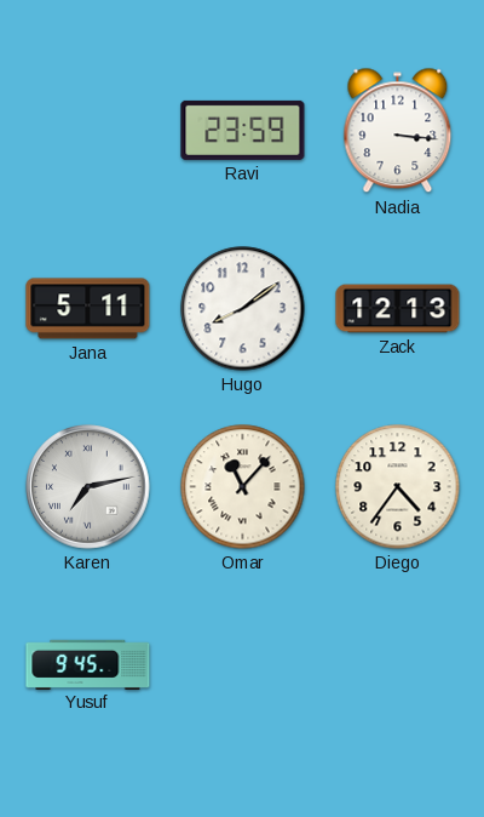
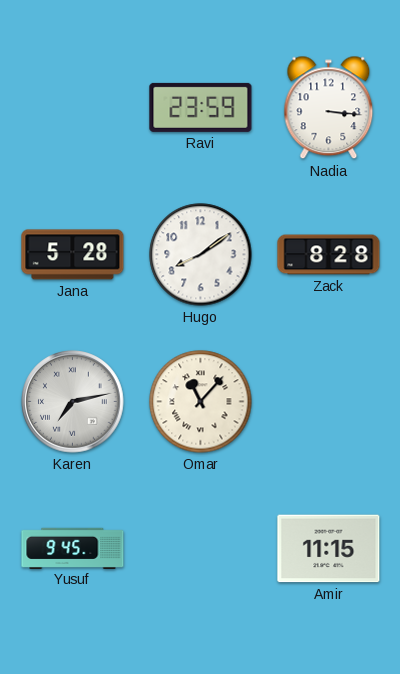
Jana: 5:11 -> 5:28 (73, 255)
Zack: 12:13 -> 8:28 (329, 255)
Diego: 4:36 -> none (398, 487)
Amir: none -> 11:15 (329, 549)
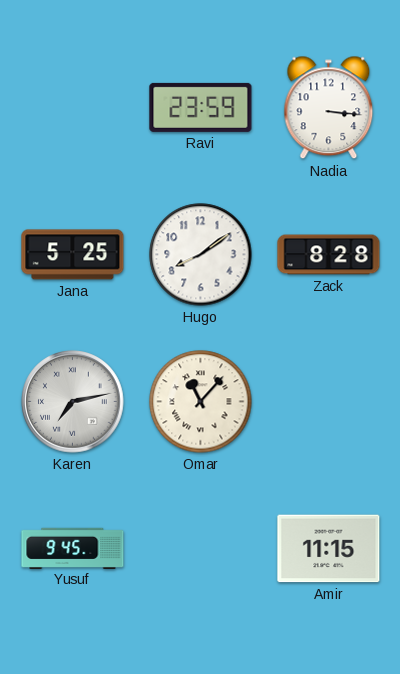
Jana: 5:28 -> 5:25 (73, 255)
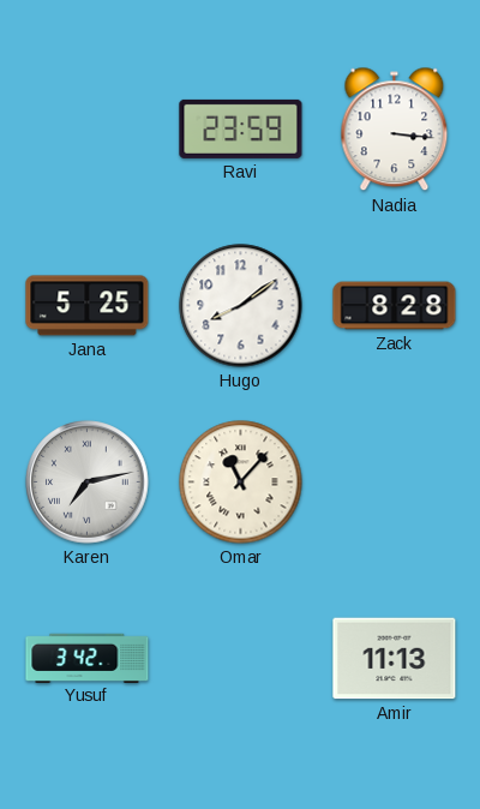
Yusuf: 9:45 -> 3:42 (88, 658)
Amir: 11:15 -> 11:13 (395, 659)
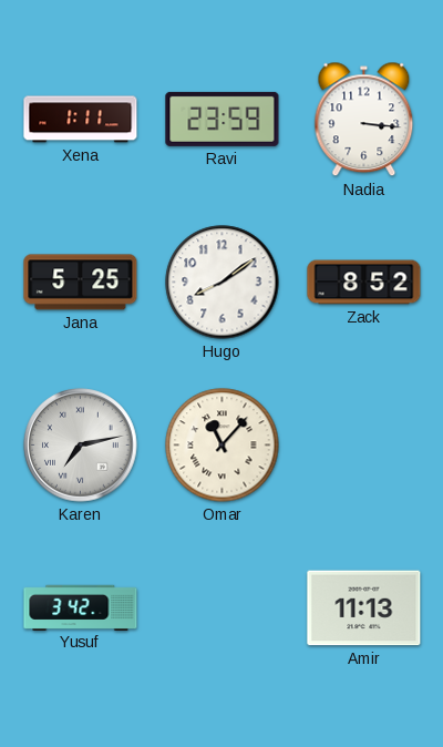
Xena: none -> 1:11 (81, 120)
Zack: 8:28 -> 8:52 (364, 283)
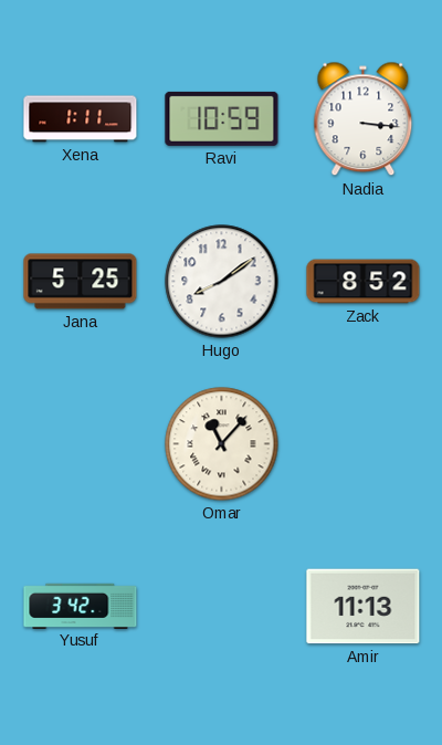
Ravi: 23:59 -> 10:59 (222, 118)
Karen: 7:13 -> none (81, 446)
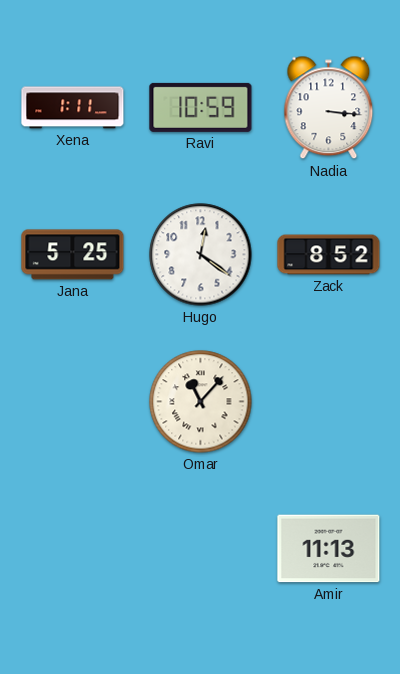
Hugo: 8:09 -> 12:21 (201, 255)
Yusuf: 3:42 -> none (81, 606)
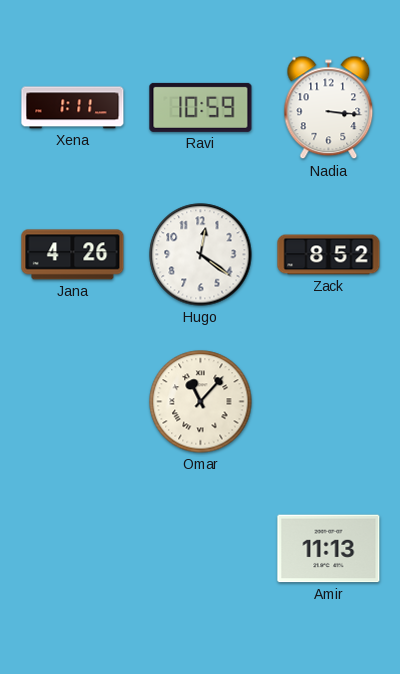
Jana: 5:25 -> 4:26 (73, 255)
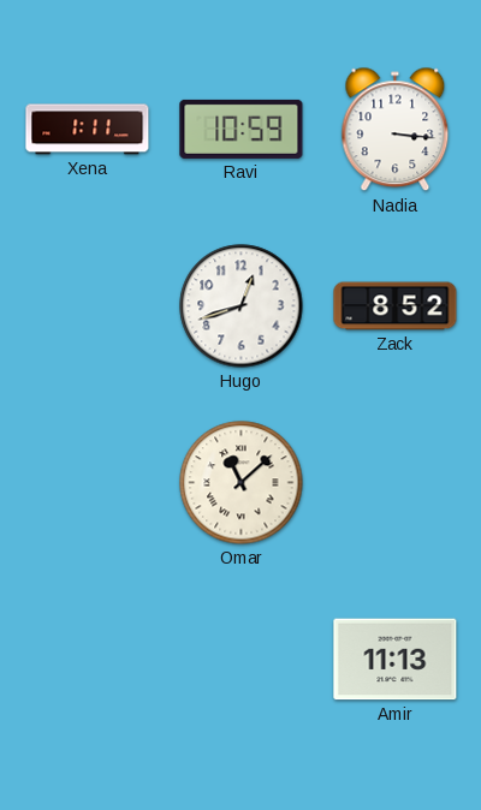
Jana: 4:26 -> none (73, 255)
Hugo: 12:21 -> 12:42 (242, 306)
Omar: 11:07 -> 11:08 (242, 483)
